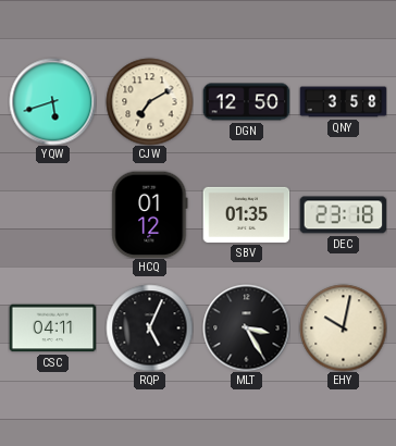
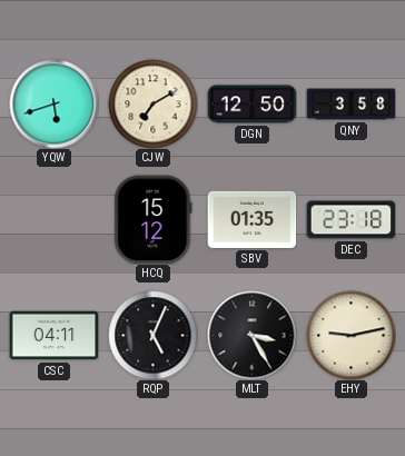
HCQ: 01:12 -> 15:12 (154, 219)
EHY: 10:02 -> 9:13 (350, 335)
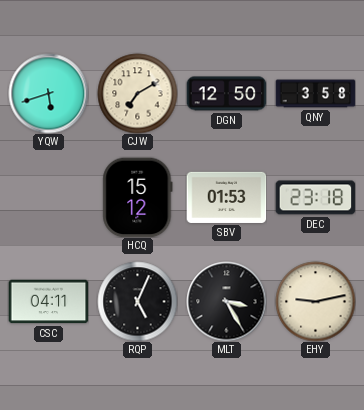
SBV: 01:35 -> 01:53 (226, 197)
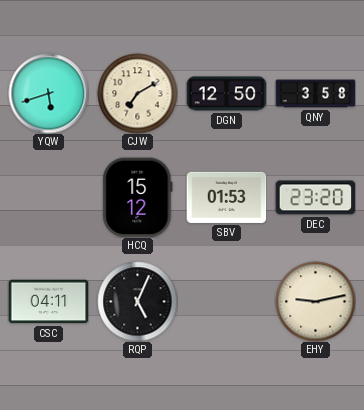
DEC: 23:18 -> 23:20 (315, 198)
MLT: 3:25 -> none (226, 301)
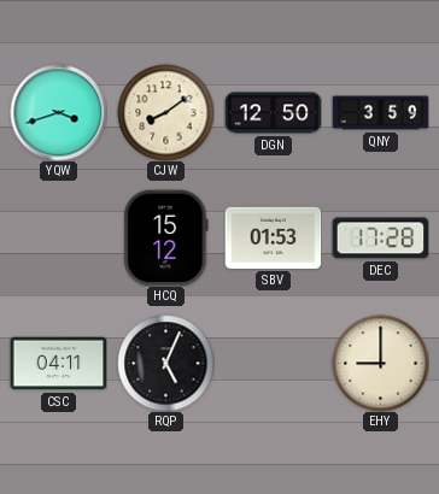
YQW: 5:42 -> 3:42 (58, 112)
CJW: 7:10 -> 8:09 (165, 112)
QNY: 3:58 -> 3:59 (380, 113)
DEC: 23:20 -> 17:28 (380, 239)
EHY: 9:13 -> 9:00 (380, 363)
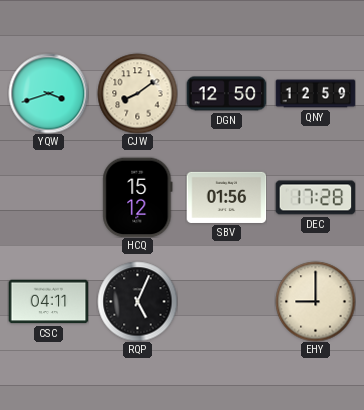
QNY: 3:59 -> 12:59 (315, 94)
SBV: 01:53 -> 01:56 (226, 197)
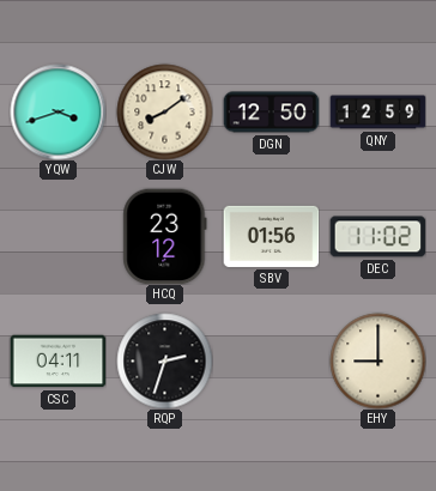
HCQ: 15:12 -> 23:12 (165, 236)
DEC: 17:28 -> 11:02 (377, 237)
RQP: 5:04 -> 2:33 (164, 360)
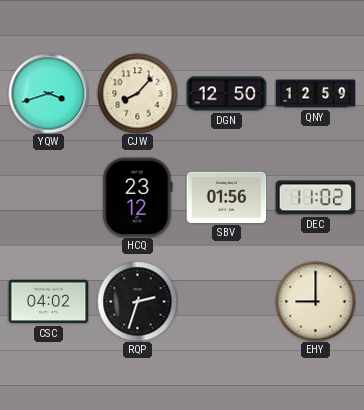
CJW: 8:09 -> 8:07 (137, 93)
CSC: 04:11 -> 04:02 (48, 302)
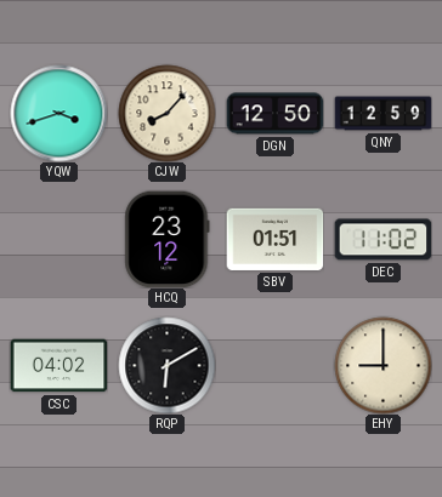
SBV: 01:56 -> 01:51 (274, 239)
RQP: 2:33 -> 6:10 (166, 365)
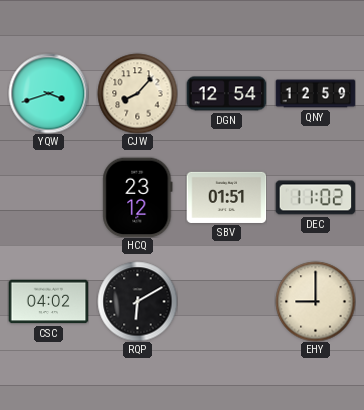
DGN: 12:50 -> 12:54 (226, 94)
